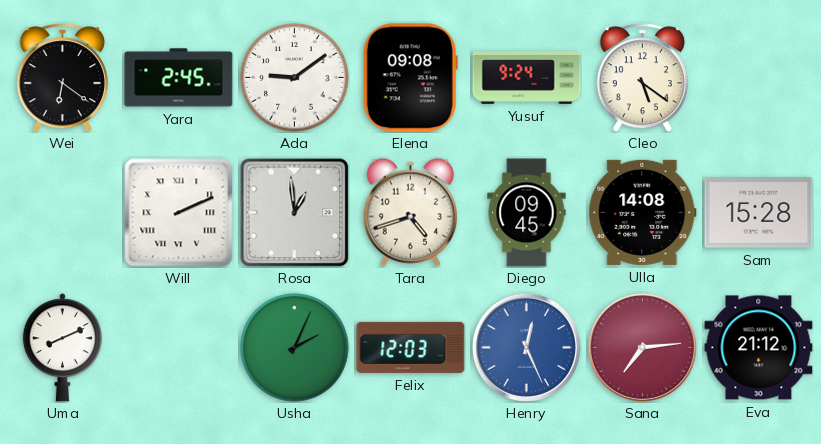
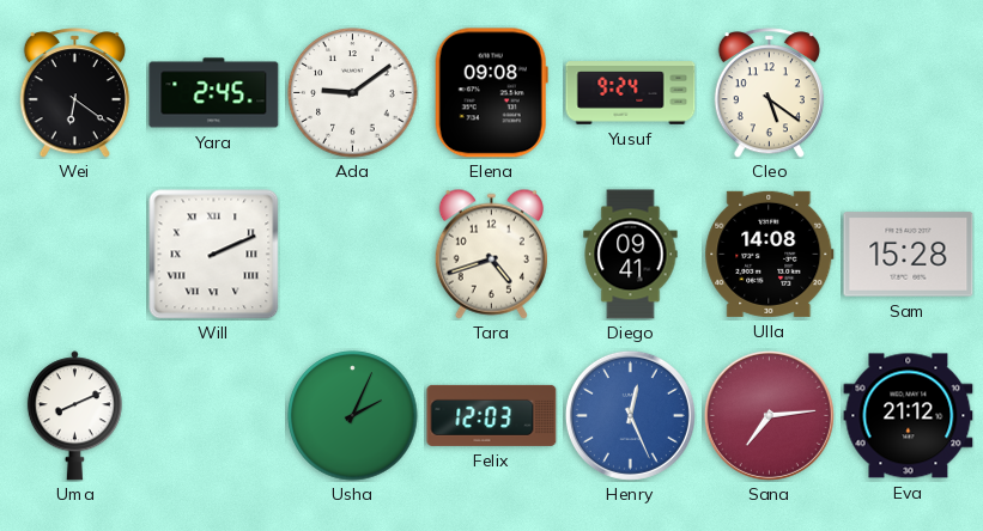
Rosa: 12:59 -> none (294, 212)
Diego: 09:45 -> 09:41 (631, 255)
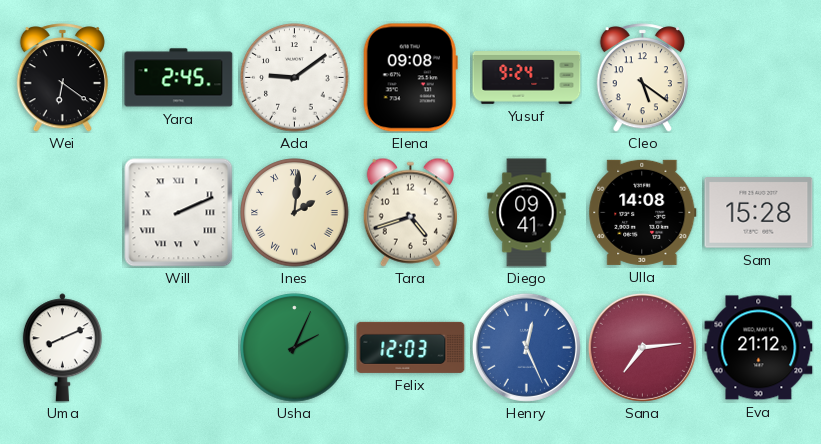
Ines: none -> 2:01 (295, 213)
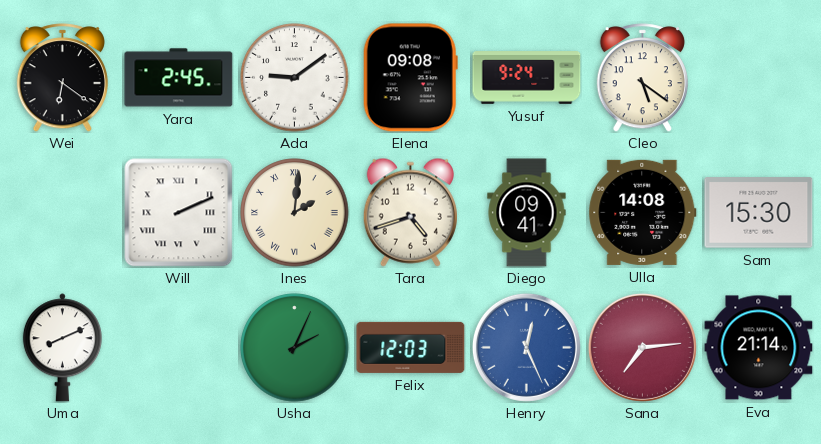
Sam: 15:28 -> 15:30 (759, 213)
Eva: 21:12 -> 21:14 (759, 348)
